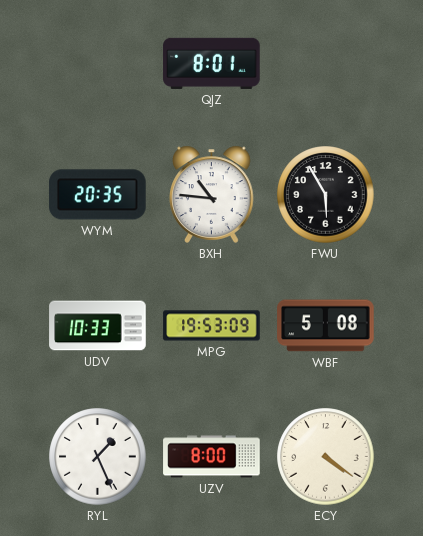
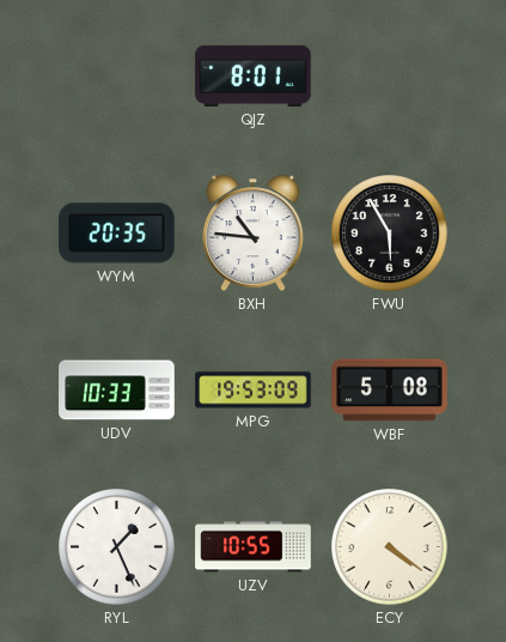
UZV: 8:00 -> 10:55 (254, 547)
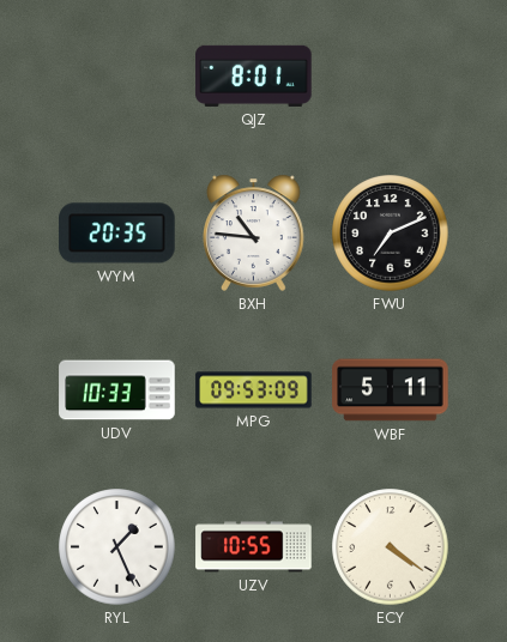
FWU: 5:55 -> 7:11 (391, 234)
MPG: 19:53 -> 09:53 (254, 390)
WBF: 5:08 -> 5:11 (391, 390)
